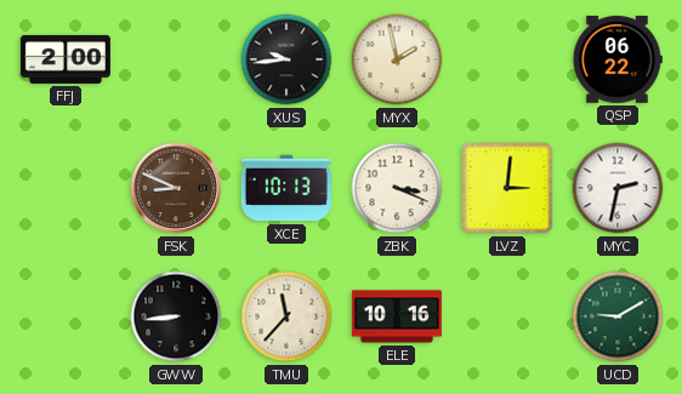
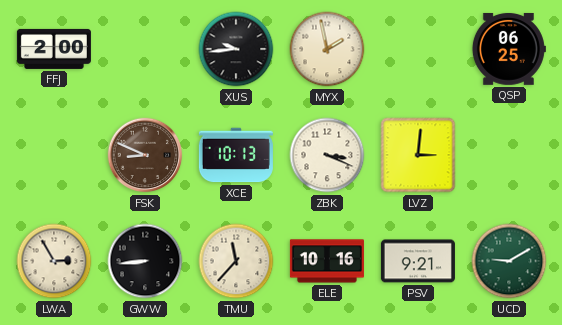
QSP: 06:22 -> 06:25 (508, 49)
MYC: 2:32 -> none (618, 188)
LWA: none -> 2:55 (54, 261)
PSV: none -> 9:21 (418, 261)
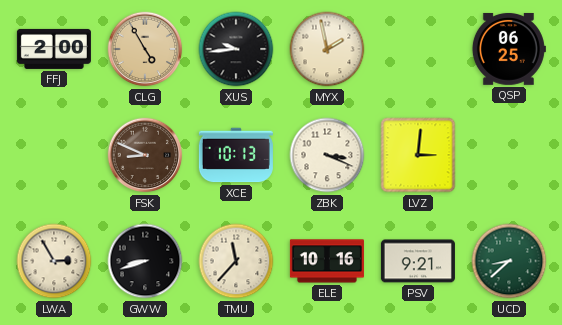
CLG: none -> 4:55 (145, 49)
GWW: 8:44 -> 8:42 (145, 261)
UCD: 9:10 -> 8:38 (509, 261)
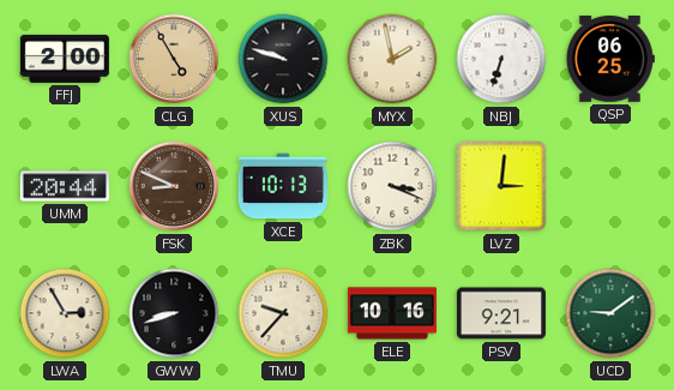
XUS: 9:44 -> 9:48 (283, 59)
NBJ: none -> 6:33 (501, 59)
UMM: none -> 20:44 (65, 186)
TMU: 11:37 -> 9:37 (283, 313)
UCD: 8:38 -> 9:09 (610, 313)
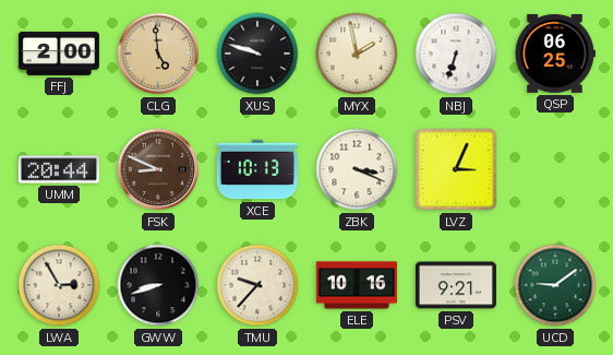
CLG: 4:55 -> 4:59 (158, 54)
LVZ: 3:01 -> 3:04 (456, 169)
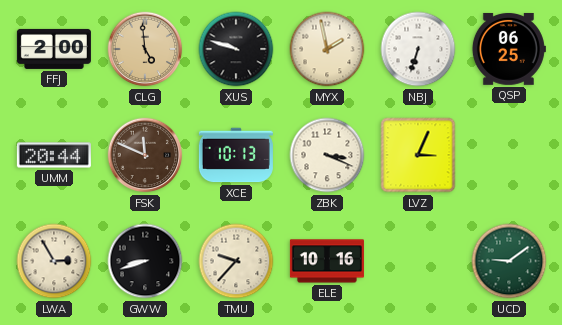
FSK: 8:49 -> 11:49 (145, 155)
PSV: 9:21 -> none (456, 285)
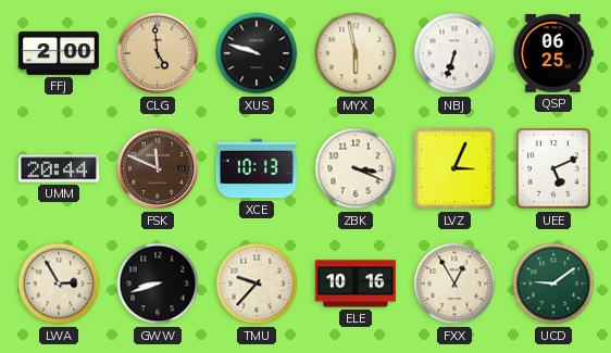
MYX: 1:58 -> 5:58 (356, 53)
UEE: none -> 5:11 (553, 168)
FXX: none -> 12:55 (454, 283)
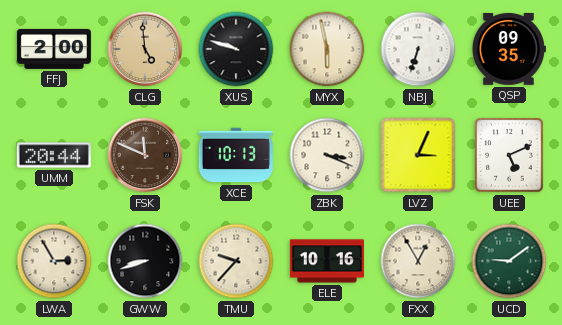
QSP: 06:25 -> 09:35 (508, 49)
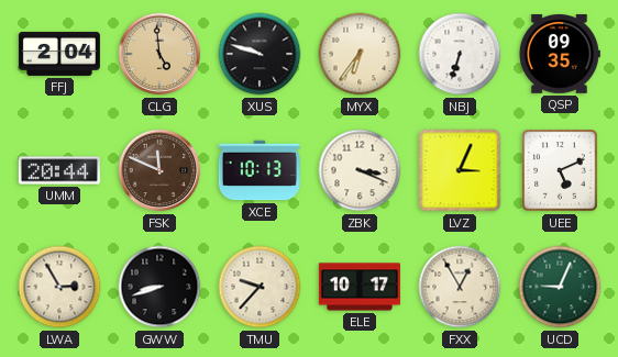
FFJ: 2:00 -> 2:04 (59, 54)
MYX: 5:58 -> 6:36 (360, 54)
ELE: 10:16 -> 10:17 (360, 287)
UCD: 9:09 -> 9:04 (560, 287)
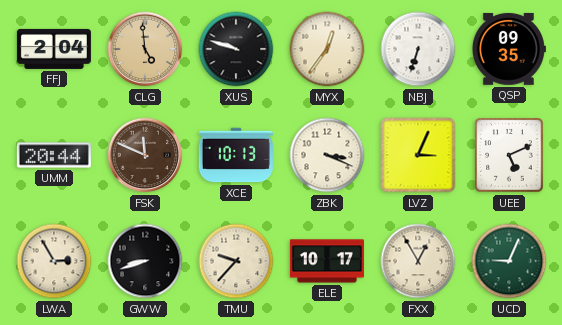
MYX: 6:36 -> 12:36 (327, 49)
